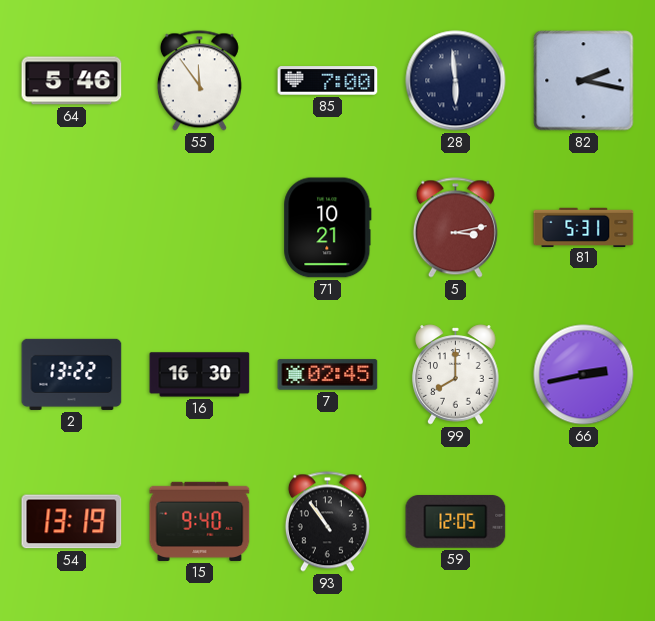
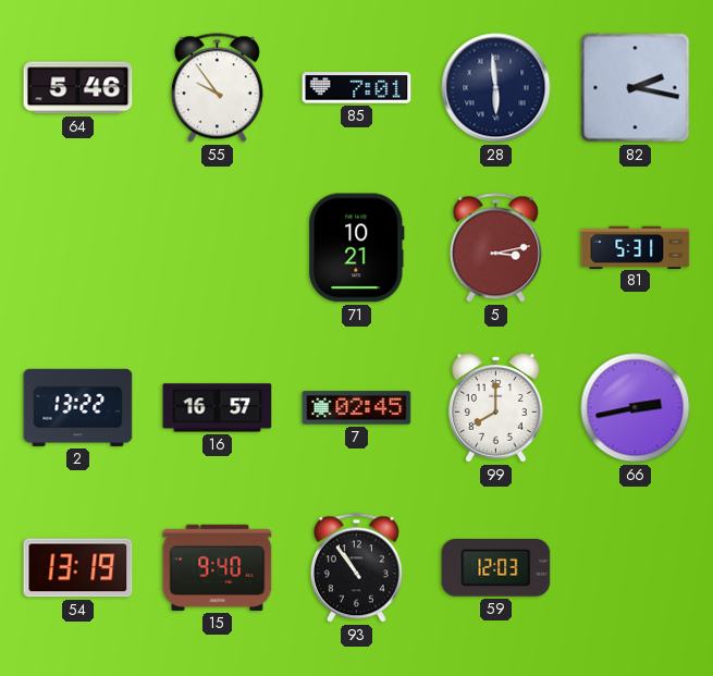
55: 11:54 -> 9:54 (217, 88)
85: 7:00 -> 7:01 (357, 88)
16: 16:30 -> 16:57 (218, 408)
59: 12:05 -> 12:03 (496, 568)
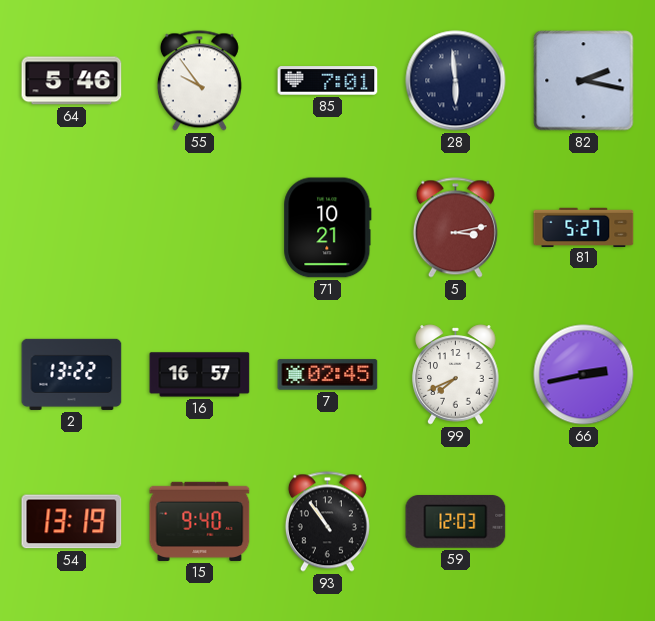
81: 5:31 -> 5:27 (584, 227)
99: 8:00 -> 7:41 (456, 375)
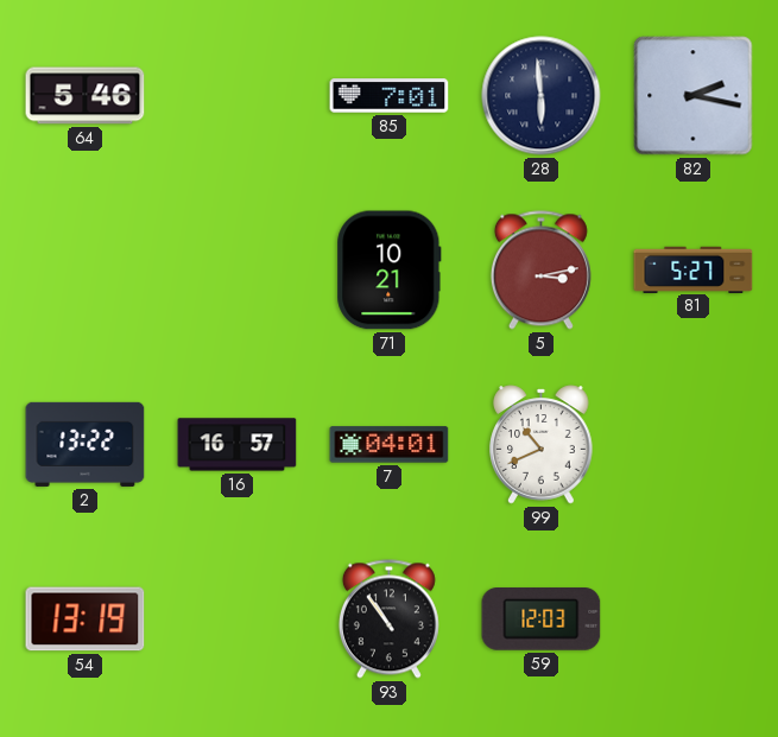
55: 9:54 -> none (199, 81)
7: 02:45 -> 04:01 (390, 445)
99: 7:41 -> 10:41 (542, 445)
66: 2:43 -> none (584, 375)
15: 9:40 -> none (200, 521)
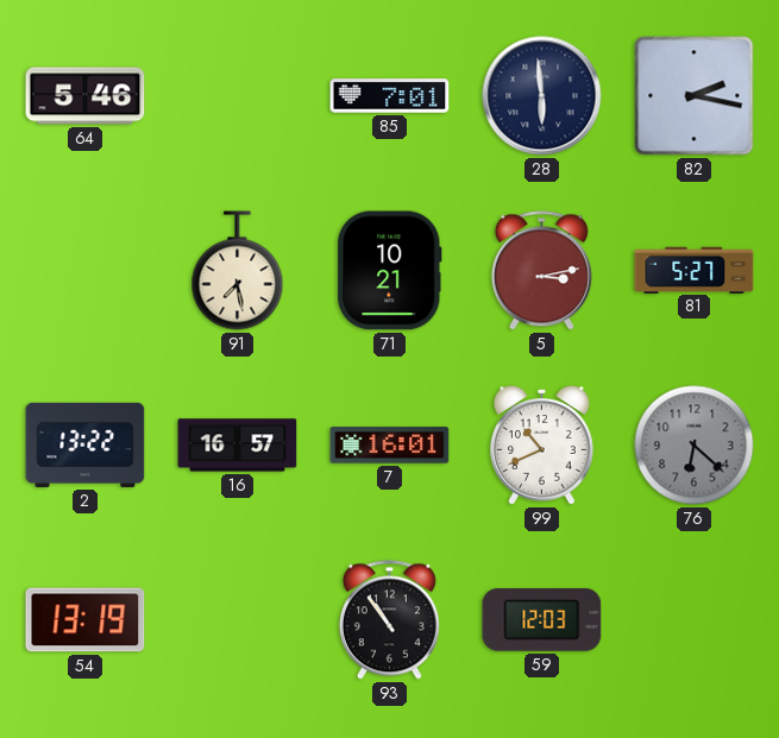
91: none -> 7:28 (238, 271)
7: 04:01 -> 16:01 (390, 446)
76: none -> 6:22 (695, 446)
